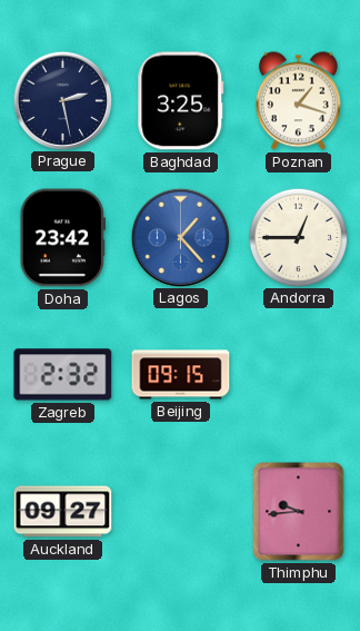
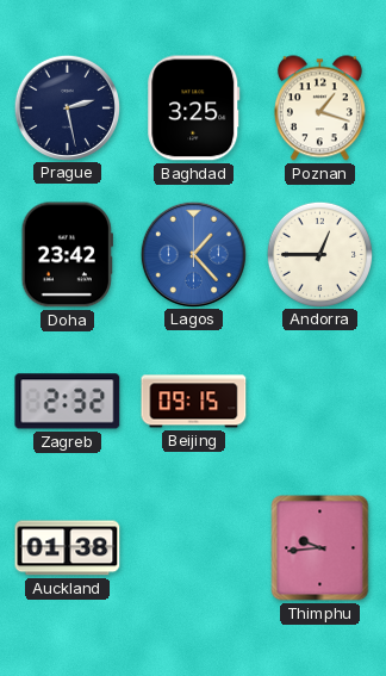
Auckland: 09:27 -> 01:38 (68, 548)
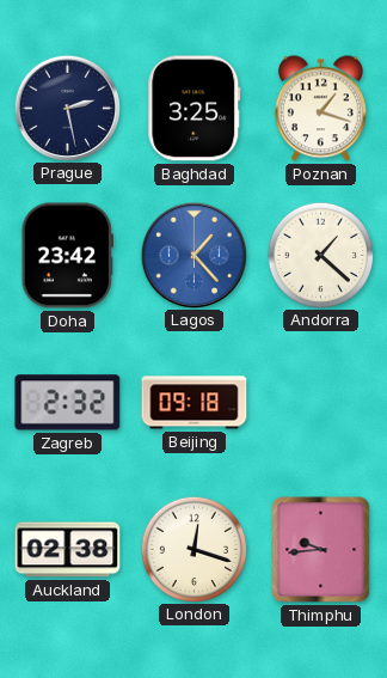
Andorra: 12:45 -> 1:22 (320, 255)
Beijing: 09:15 -> 09:18 (195, 403)
Auckland: 01:38 -> 02:38 (68, 550)
London: none -> 12:18 (193, 549)
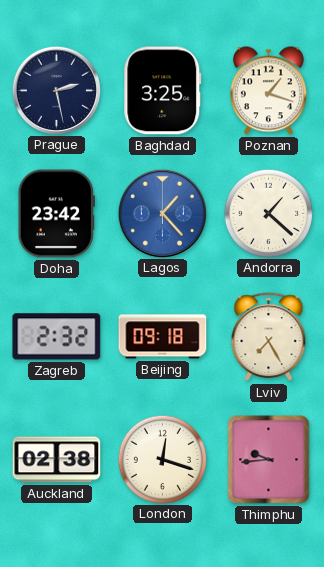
Lviv: none -> 7:25 (269, 337)
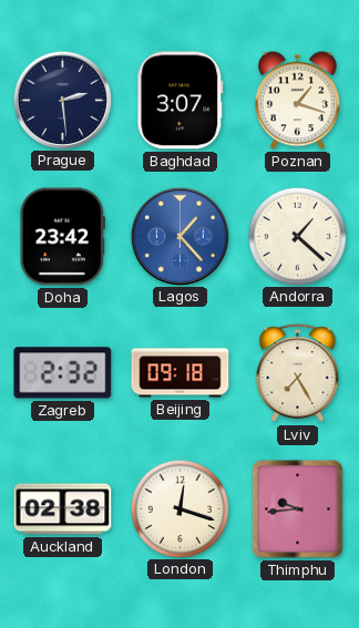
Prague: 2:28 -> 2:29 (62, 100)
Baghdad: 3:25 -> 3:07 (181, 101)
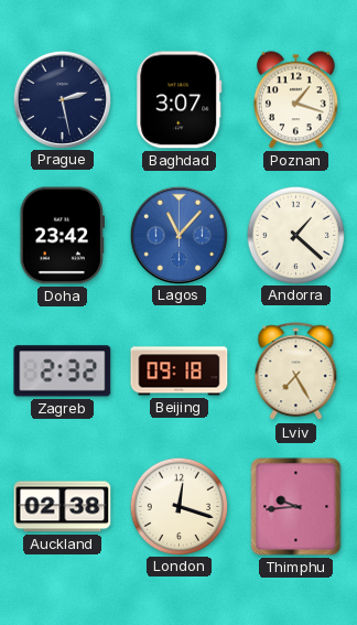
Prague: 2:29 -> 2:28 (62, 99)
Lagos: 1:23 -> 11:07 (178, 235)
